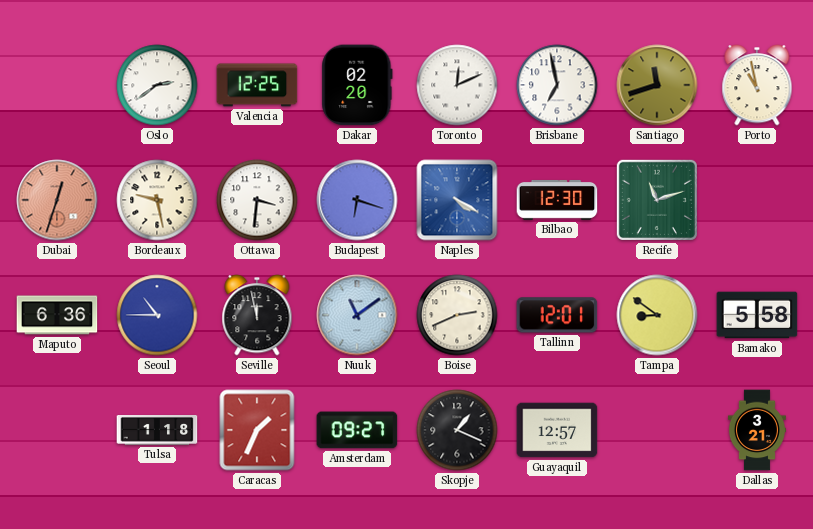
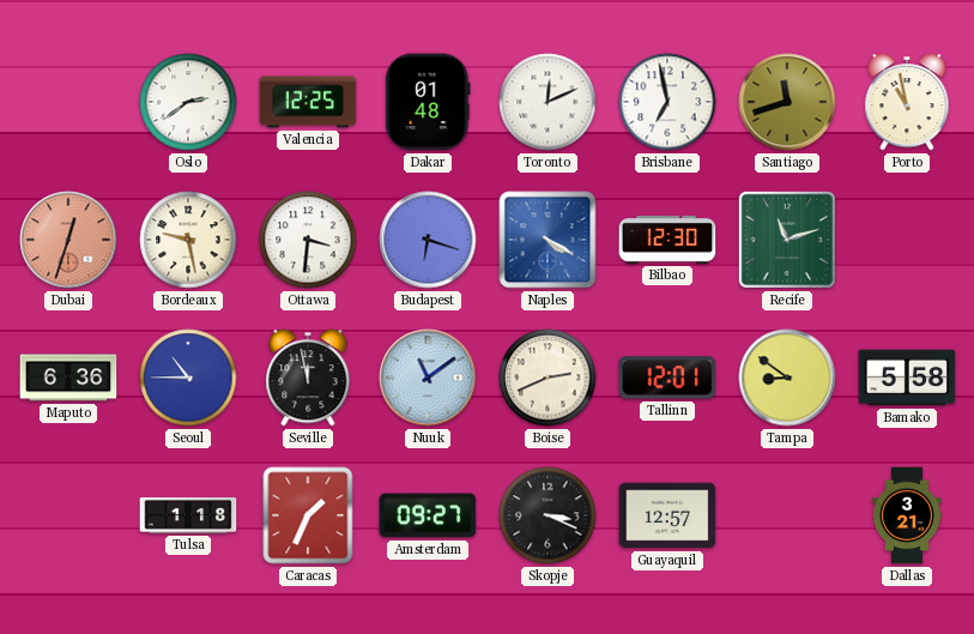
Dakar: 02:20 -> 01:48 (428, 102)
Skopje: 1:19 -> 3:19 (548, 515)
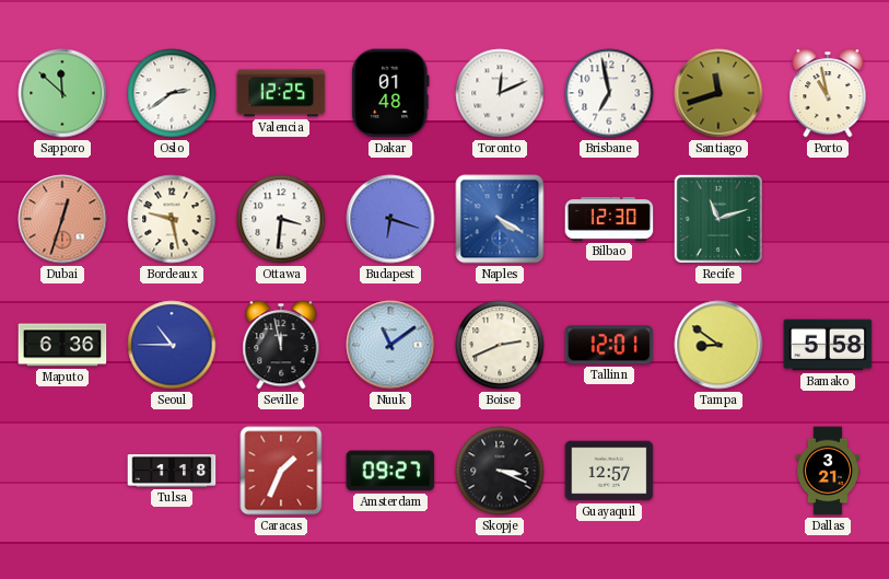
Sapporo: none -> 11:52 (62, 93)
